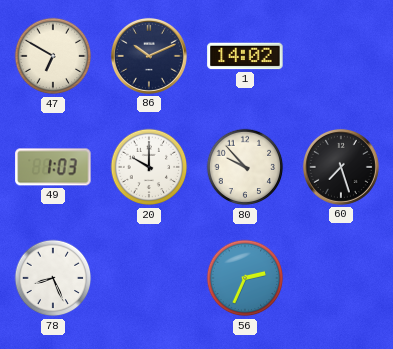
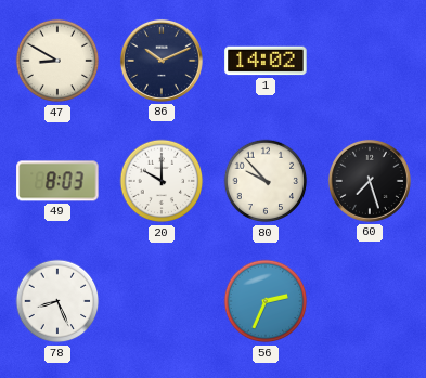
47: 6:50 -> 8:50 (57, 61)
49: 1:03 -> 8:03 (57, 181)
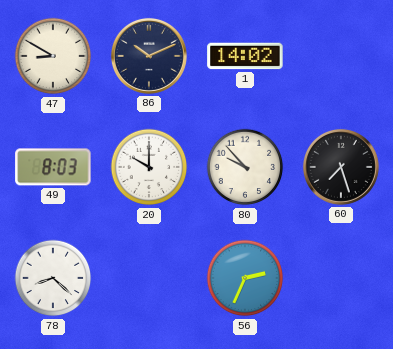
78: 8:26 -> 8:22 (53, 278)
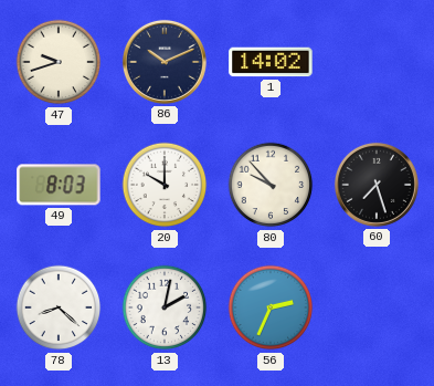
47: 8:50 -> 9:42 (59, 62)
13: none -> 2:02 (165, 307)
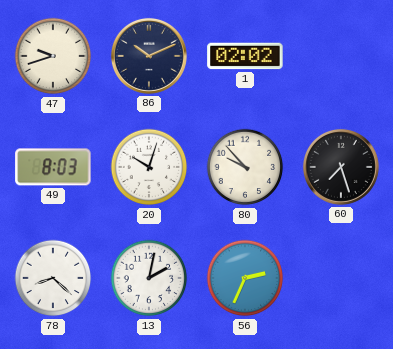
1: 14:02 -> 02:02 (245, 56)
20: 10:00 -> 10:03 (149, 167)
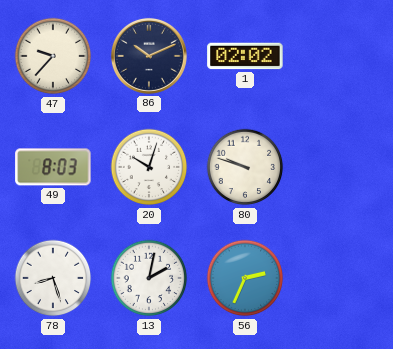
47: 9:42 -> 9:37 (53, 56)
80: 9:53 -> 9:48 (245, 167)
60: 7:27 -> none (341, 167)
78: 8:22 -> 8:27 (53, 278)
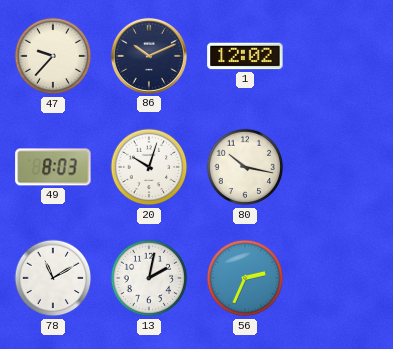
1: 02:02 -> 12:02 (245, 56)
80: 9:48 -> 10:17 (245, 167)
78: 8:27 -> 11:10 (53, 278)
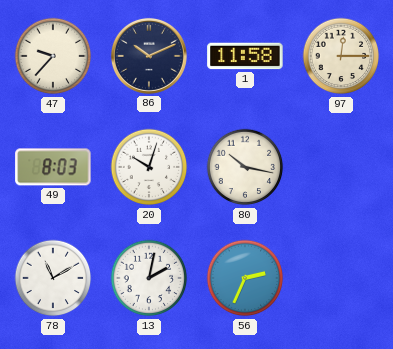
1: 12:02 -> 11:58 (245, 56)
97: none -> 12:15 (341, 56)
